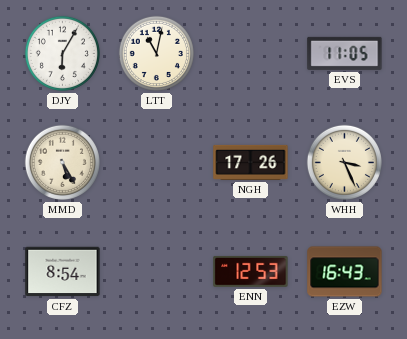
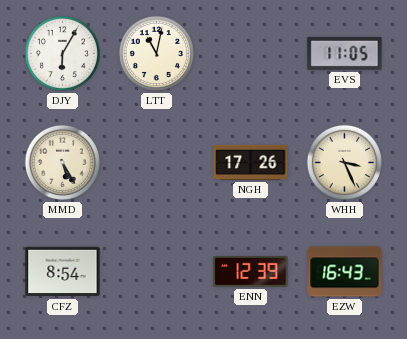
ENN: 12:53 -> 12:39 (251, 271)
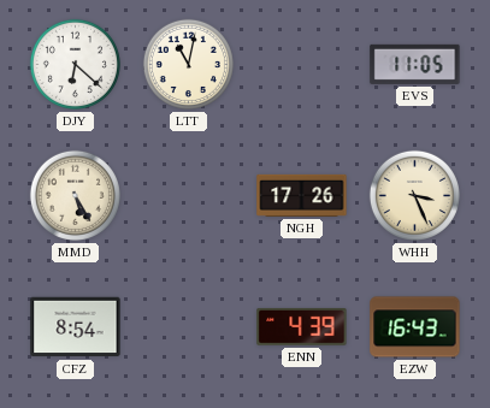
DJY: 6:05 -> 6:22 (75, 64)
ENN: 12:39 -> 4:39 (302, 326)
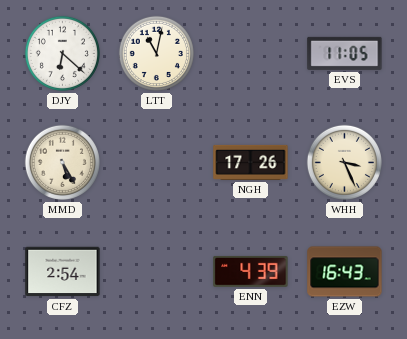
CFZ: 8:54 -> 2:54 (63, 272)
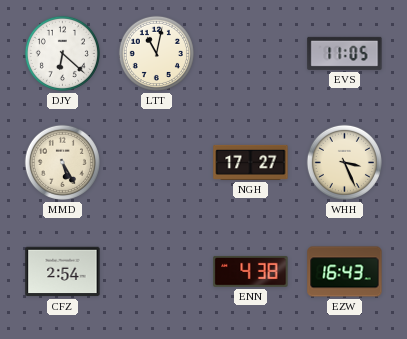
NGH: 17:26 -> 17:27 (251, 162)
ENN: 4:39 -> 4:38 (251, 271)
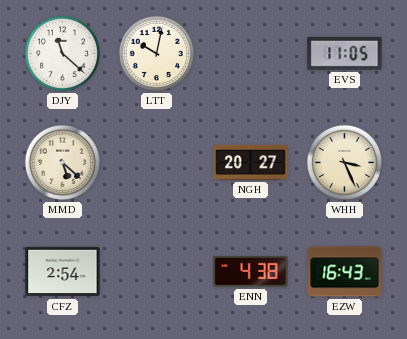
DJY: 6:22 -> 11:22 (62, 53)
LTT: 11:02 -> 10:02 (156, 53)
MMD: 5:25 -> 5:22 (62, 162)
NGH: 17:27 -> 20:27 (251, 162)
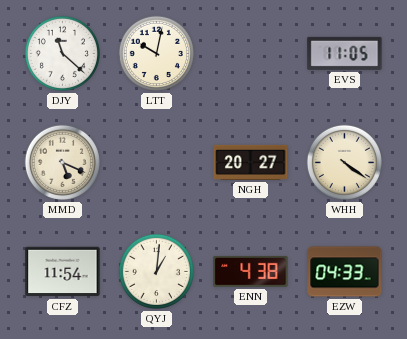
MMD: 5:22 -> 5:19 (62, 162)
WHH: 3:26 -> 4:21 (344, 162)
CFZ: 2:54 -> 11:54 (63, 272)
QYJ: none -> 1:01 (156, 271)
EZW: 16:43 -> 04:33 (345, 272)
